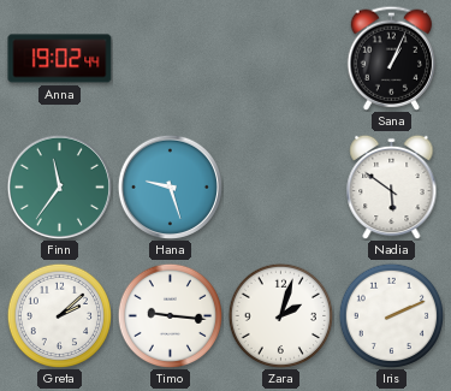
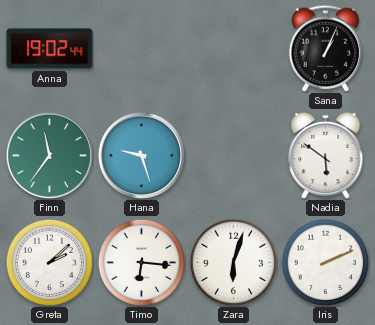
Timo: 9:16 -> 6:16 (141, 262)
Zara: 2:03 -> 6:03 (233, 262)
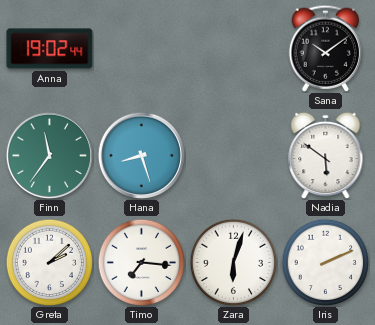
Sana: 1:04 -> 10:09 (326, 48)
Hana: 9:27 -> 8:27 (141, 155)
Timo: 6:16 -> 7:16 (141, 262)
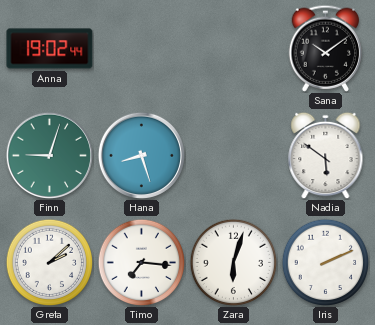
Finn: 11:36 -> 9:03 (49, 155)
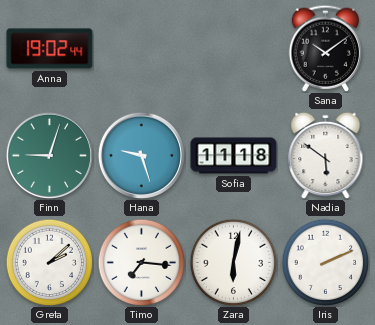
Hana: 8:27 -> 9:27 (141, 155)
Sofia: none -> 11:18 (234, 156)
Zara: 6:03 -> 6:02 (233, 262)
